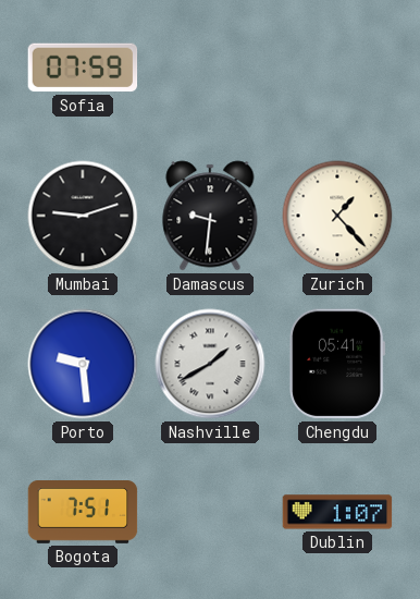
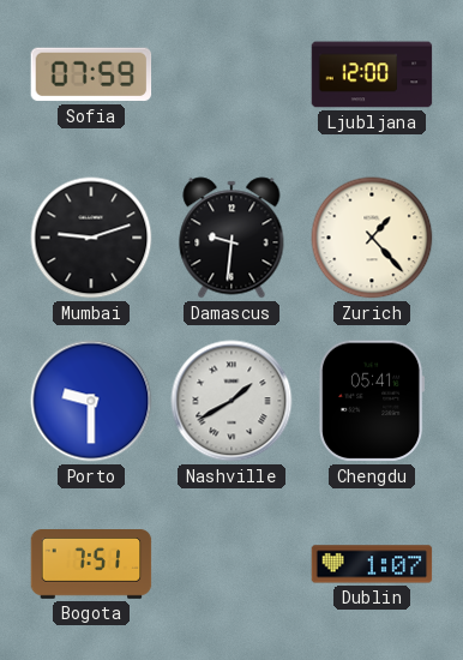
Ljubljana: none -> 12:00 (372, 74)
Porto: 9:29 -> 9:30 (91, 401)
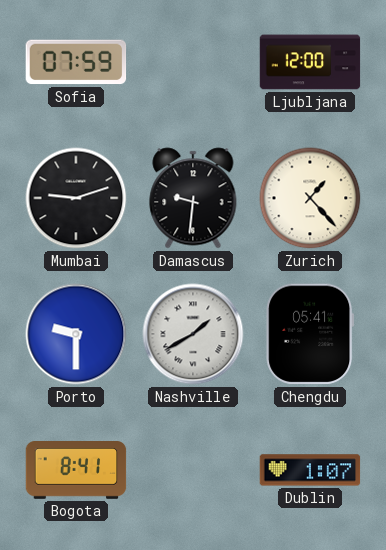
Bogota: 7:51 -> 8:41 (76, 471)
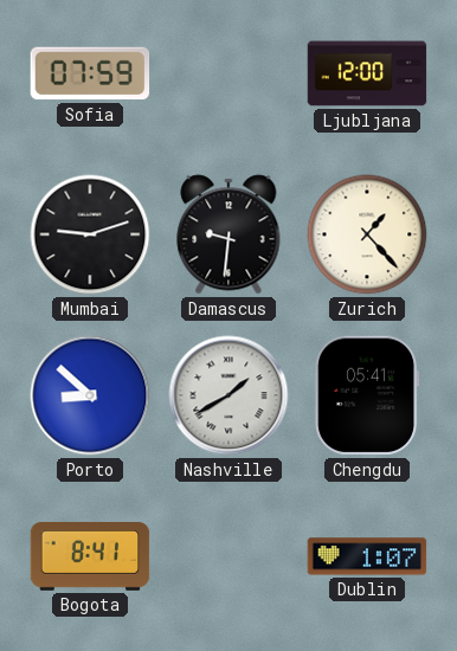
Porto: 9:30 -> 8:52 (90, 395)
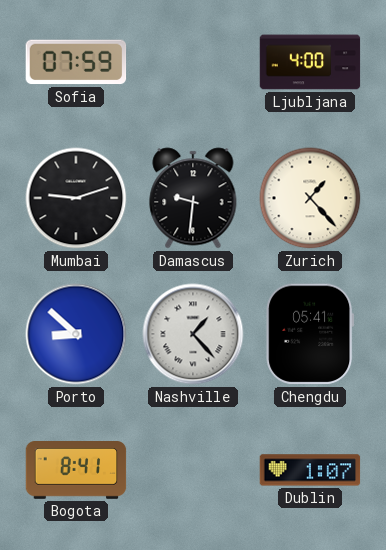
Ljubljana: 12:00 -> 4:00 (310, 62)
Nashville: 1:40 -> 1:23 (193, 334)
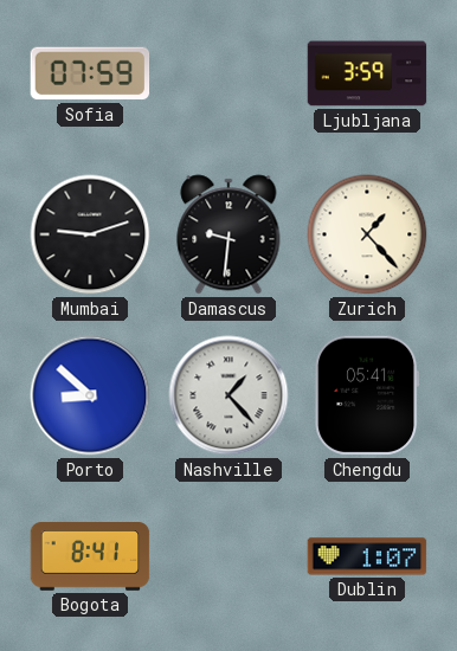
Ljubljana: 4:00 -> 3:59 (367, 73)
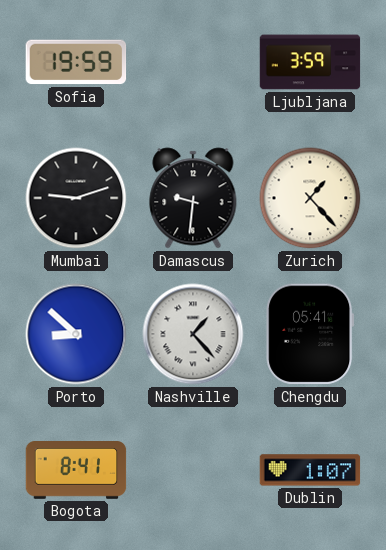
Sofia: 07:59 -> 19:59 (76, 62)
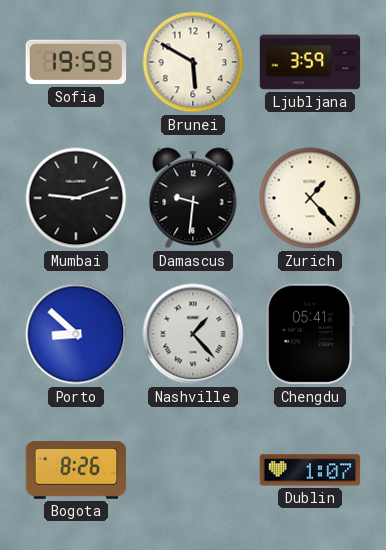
Brunei: none -> 5:50 (193, 62)
Bogota: 8:41 -> 8:26 (76, 471)
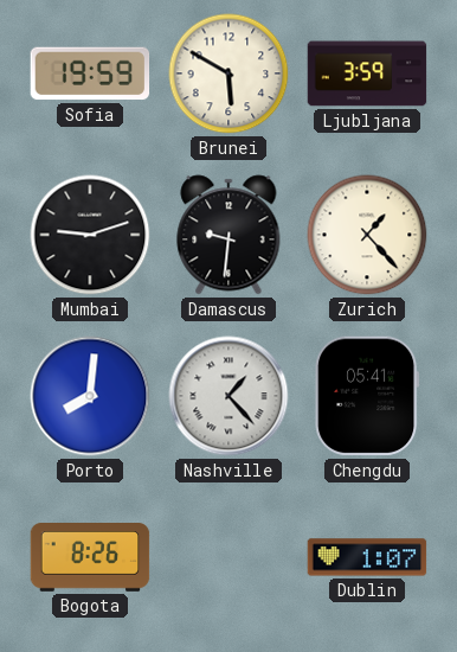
Porto: 8:52 -> 8:01 (90, 396)
